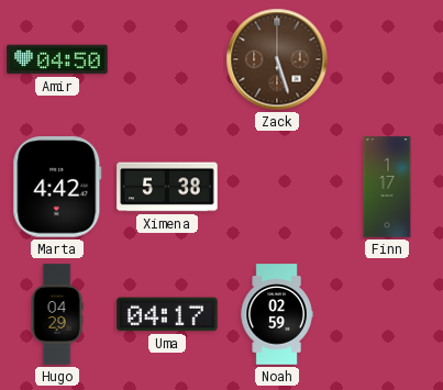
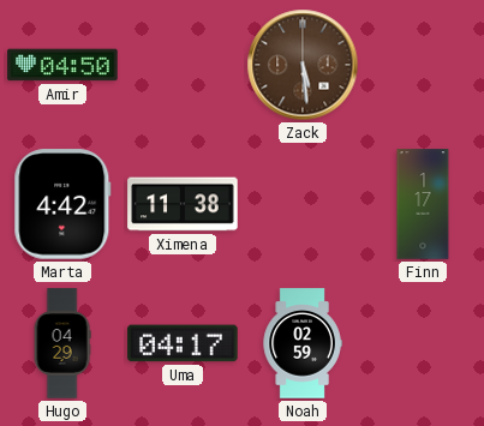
Zack: 5:27 -> 5:29 (303, 65)
Ximena: 5:38 -> 11:38 (183, 204)
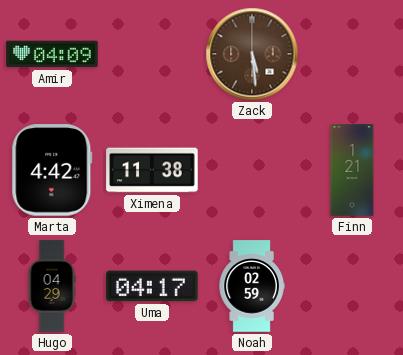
Amir: 04:50 -> 04:09 (52, 54)
Finn: 1:17 -> 1:21 (352, 170)
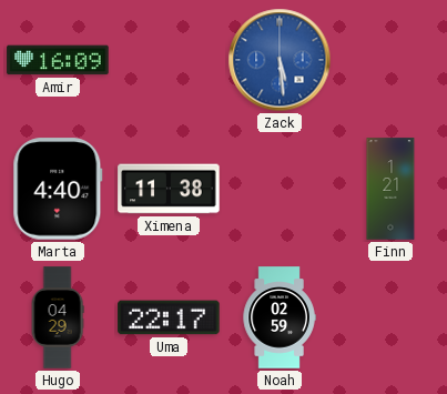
Amir: 04:09 -> 16:09 (58, 60)
Zack dial: brown -> blue (280, 60)
Marta: 4:42 -> 4:40 (58, 189)
Uma: 04:17 -> 22:17 (169, 317)
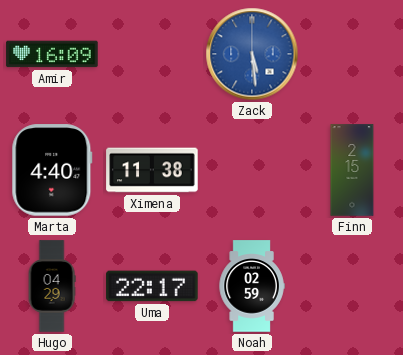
Finn: 1:21 -> 2:15 (352, 170)
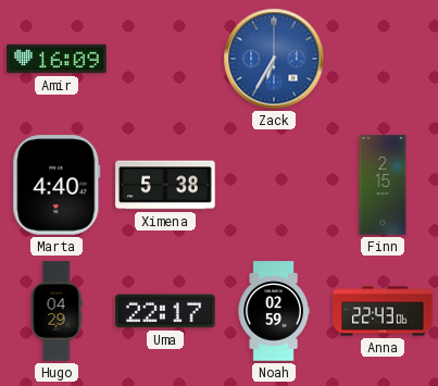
Zack: 5:29 -> 6:35 (274, 59)
Ximena: 11:38 -> 5:38 (165, 185)
Anna: none -> 22:43 (383, 311)
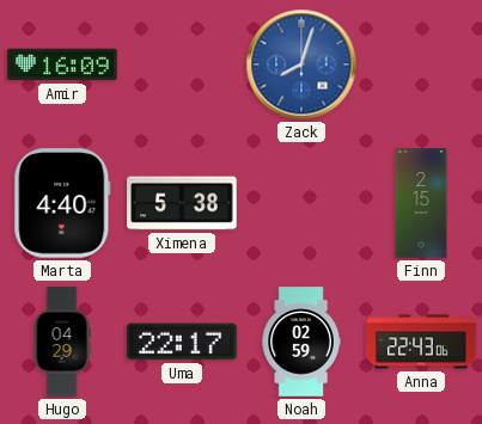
Zack: 6:35 -> 8:03 (301, 64)
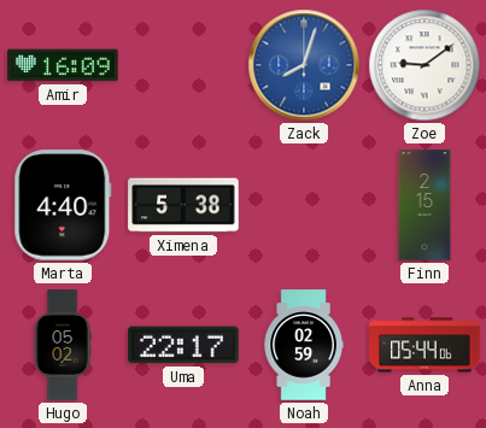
Zoe: none -> 9:09 (424, 65)
Hugo: 04:29 -> 05:02 (63, 345)
Anna: 22:43 -> 05:44 (424, 345)
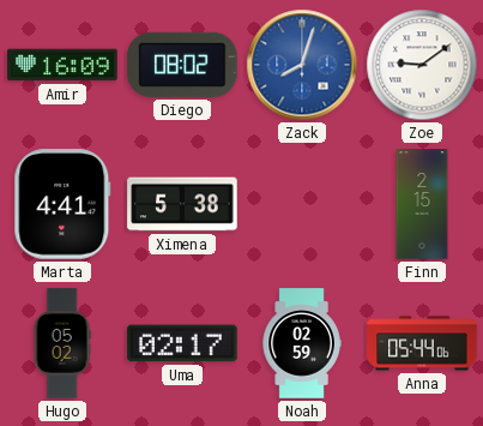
Diego: none -> 08:02 (182, 65)
Marta: 4:40 -> 4:41 (62, 204)
Uma: 22:17 -> 02:17 (182, 343)
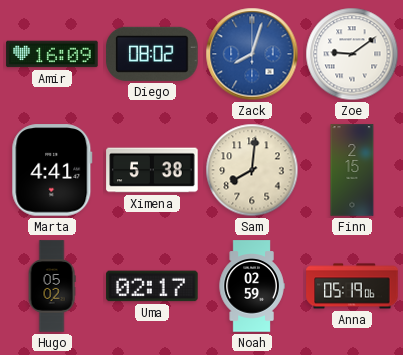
Sam: none -> 8:01 (252, 170)
Anna: 05:44 -> 05:19 (352, 286)
